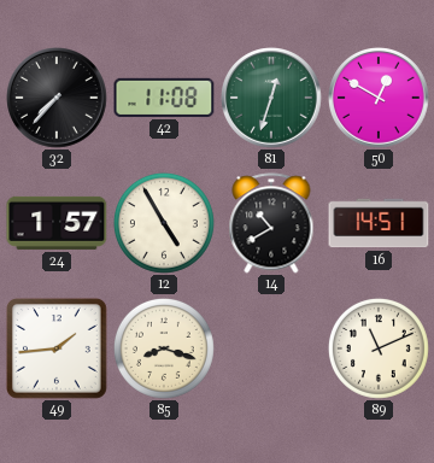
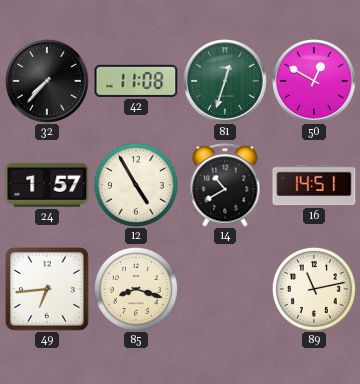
49: 1:44 -> 6:44 (47, 289)
89: 11:11 -> 11:13 (314, 289)
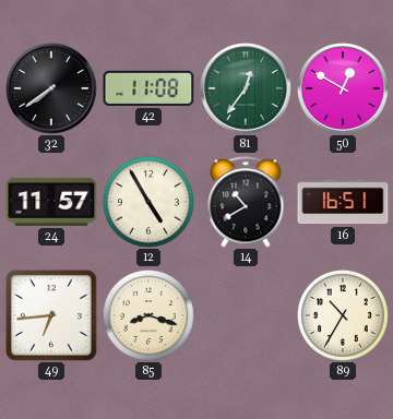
32: 7:37 -> 7:39 (51, 88)
81: 12:33 -> 12:36 (246, 88)
24: 1:57 -> 11:57 (51, 202)
16: 14:51 -> 16:51 (343, 202)
89: 11:13 -> 10:35 (343, 315)
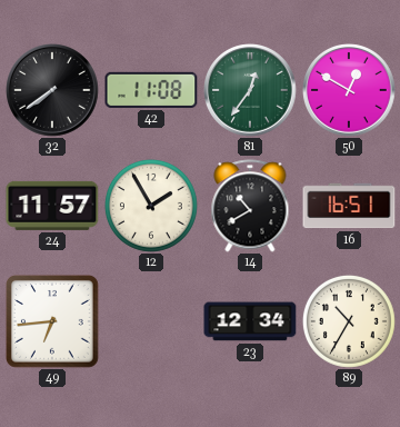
12: 4:55 -> 1:55 (151, 206)
85: 8:18 -> none (148, 315)
23: none -> 12:34 (250, 321)
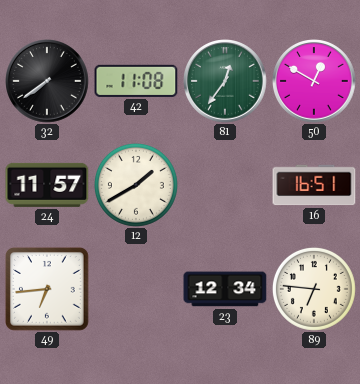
12: 1:55 -> 1:40 (136, 185)
14: 10:40 -> none (250, 206)
89: 10:35 -> 6:46 (314, 289)
